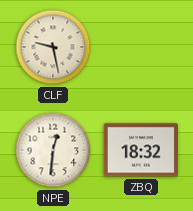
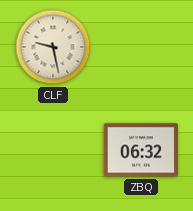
NPE: 12:31 -> none (53, 150)
ZBQ: 18:32 -> 06:32 (141, 150)
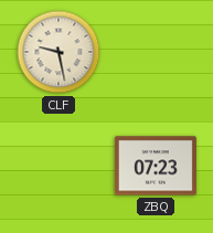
ZBQ: 06:32 -> 07:23 (156, 166)
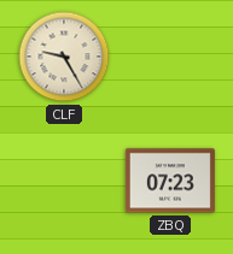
CLF: 9:28 -> 9:25 (64, 57)
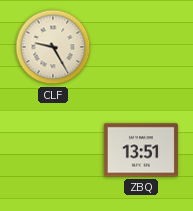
ZBQ: 07:23 -> 13:51 (141, 150)
